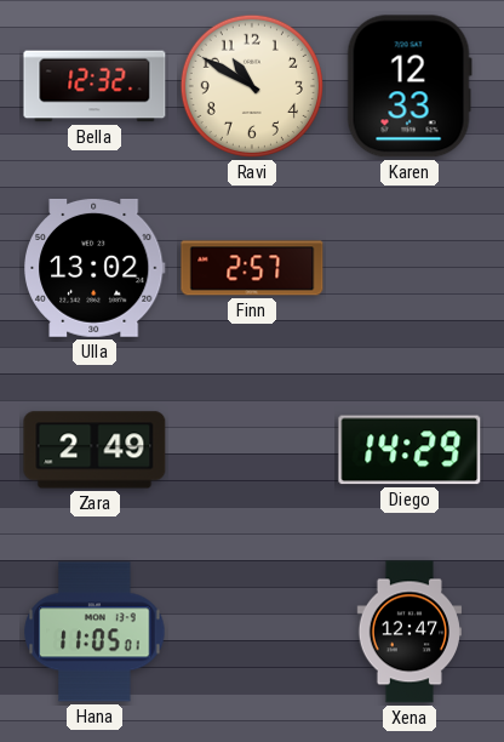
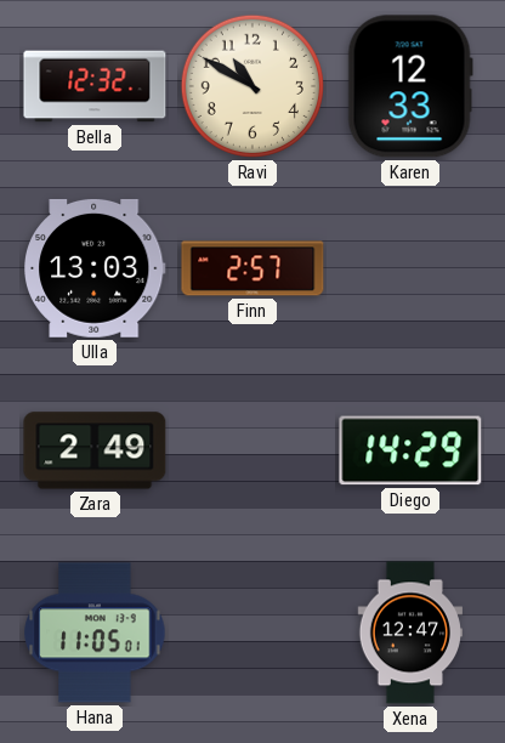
Ulla: 13:02 -> 13:03 (95, 268)
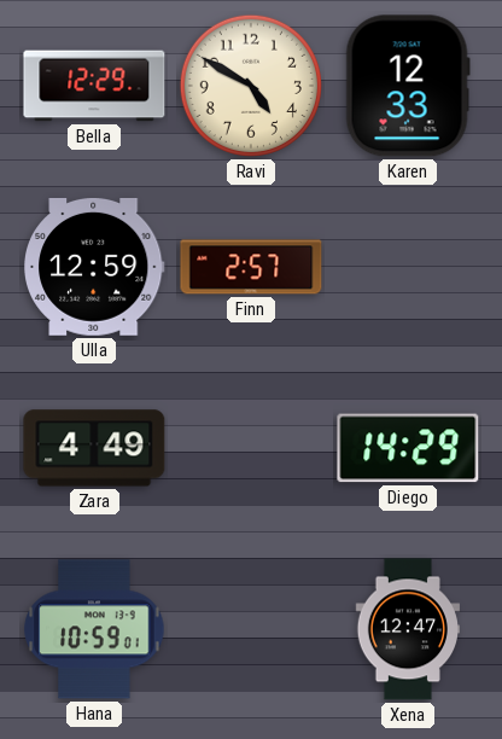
Bella: 12:32 -> 12:29 (94, 86)
Ravi: 10:50 -> 4:50 (251, 86)
Ulla: 13:03 -> 12:59 (94, 267)
Zara: 2:49 -> 4:49 (94, 448)
Hana: 11:05 -> 10:59 (94, 629)
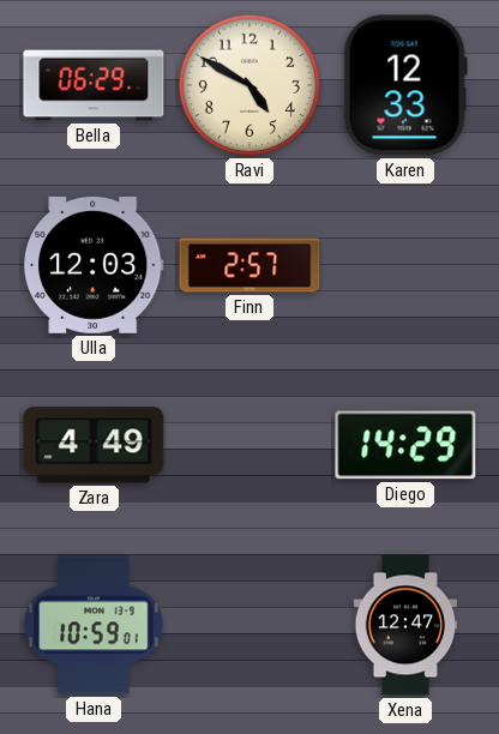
Bella: 12:29 -> 06:29 (94, 85)
Ulla: 12:59 -> 12:03 (94, 265)
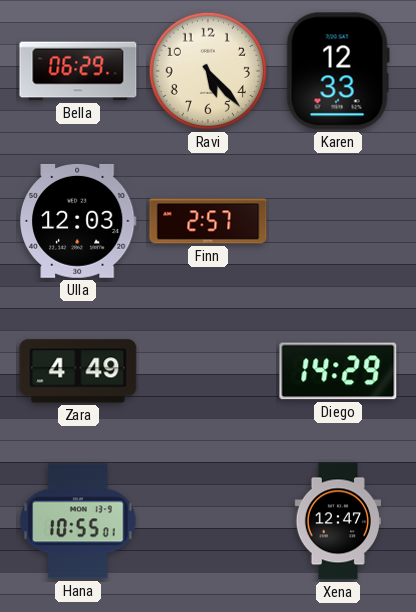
Ravi: 4:50 -> 5:23 (208, 71)
Hana: 10:59 -> 10:55 (78, 521)
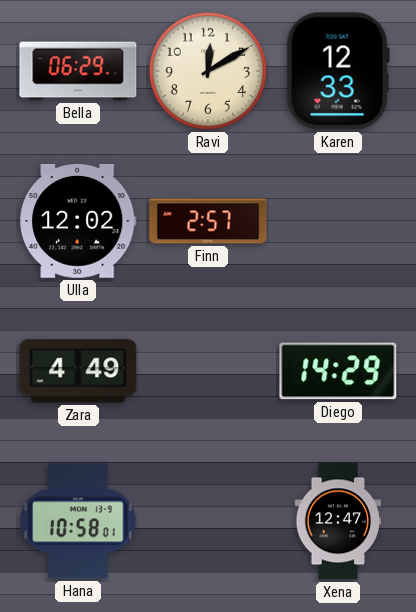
Ravi: 5:23 -> 12:10 (208, 71)
Ulla: 12:03 -> 12:02 (78, 221)
Hana: 10:55 -> 10:58 (78, 521)
